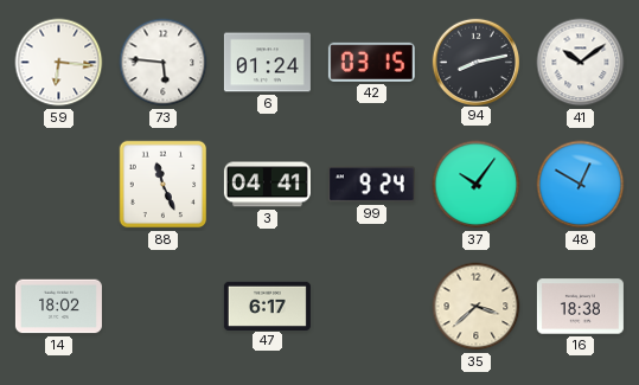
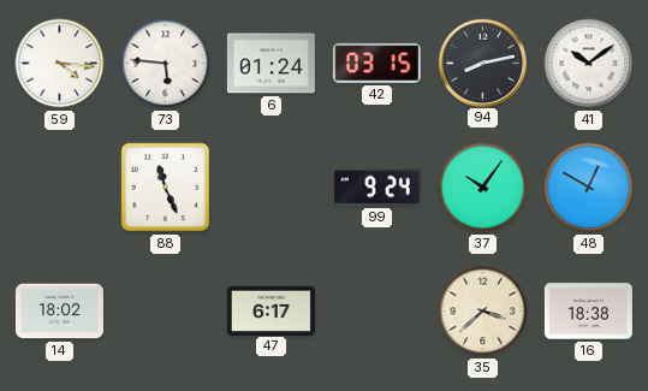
59: 6:16 -> 4:16 (60, 64)
3: 04:41 -> none (267, 185)
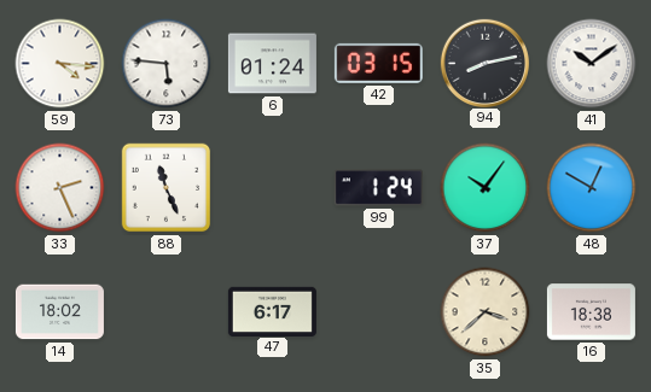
33: none -> 2:26 (60, 188)
99: 9:24 -> 1:24 (378, 188)
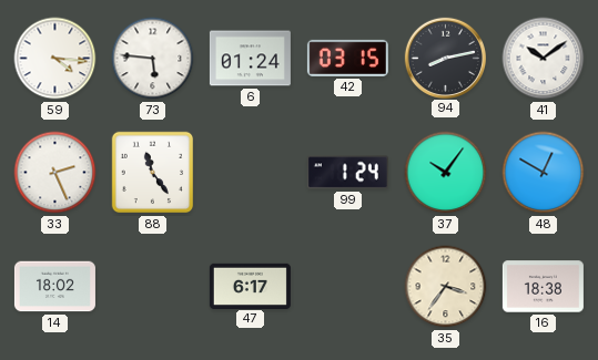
88: 11:26 -> 11:24 (153, 173)
35: 3:38 -> 3:36 (446, 287)
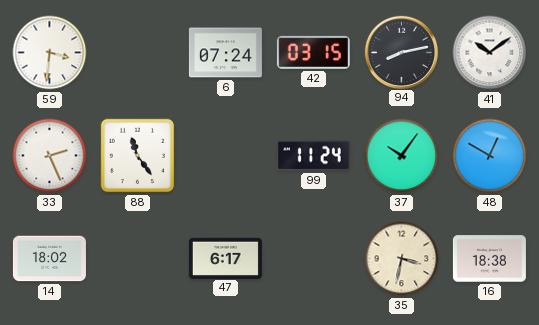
59: 4:16 -> 3:31 (50, 53)
73: 5:46 -> none (153, 59)
6: 01:24 -> 07:24 (225, 53)
99: 1:24 -> 11:24 (313, 156)
35: 3:36 -> 3:32 (402, 259)
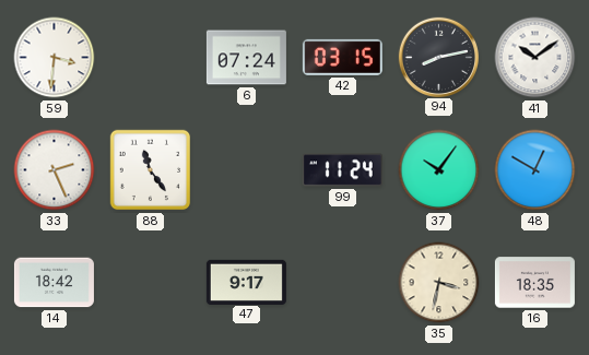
14: 18:02 -> 18:42 (54, 283)
47: 6:17 -> 9:17 (246, 282)
16: 18:38 -> 18:35 (534, 283)
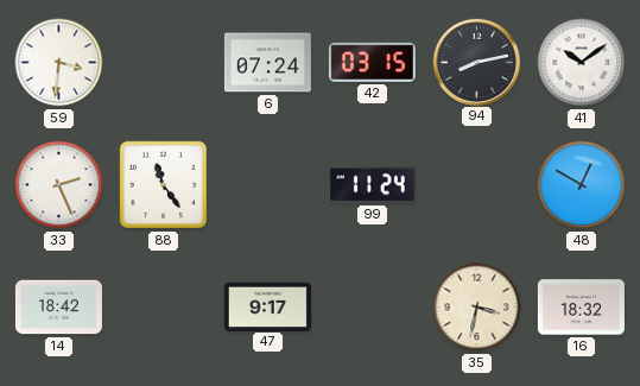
37: 10:06 -> none (439, 170)
16: 18:35 -> 18:32 (581, 308)
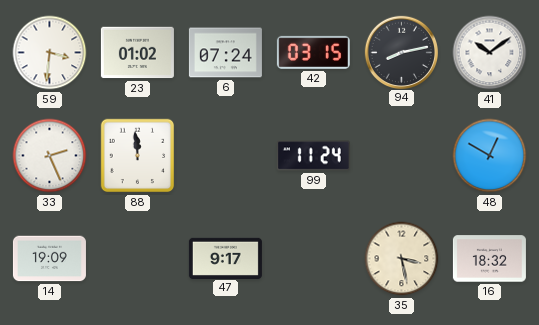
23: none -> 01:02 (137, 53)
88: 11:24 -> 11:59 (138, 156)
14: 18:42 -> 19:09 (49, 259)
35: 3:32 -> 3:28 (402, 259)
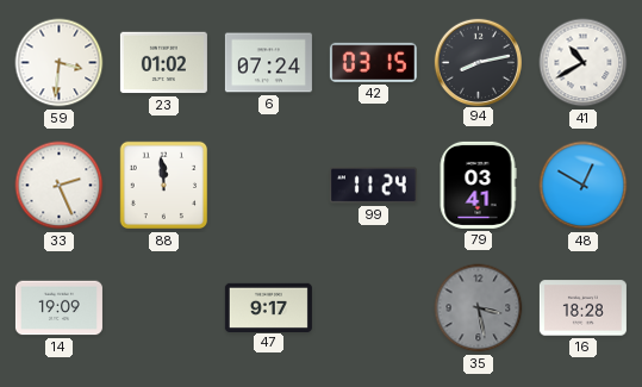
41: 10:09 -> 10:40 (584, 63)
79: none -> 03:41 (478, 185)
35 dial: cream -> grey (479, 308)
16: 18:32 -> 18:28 (582, 308)
